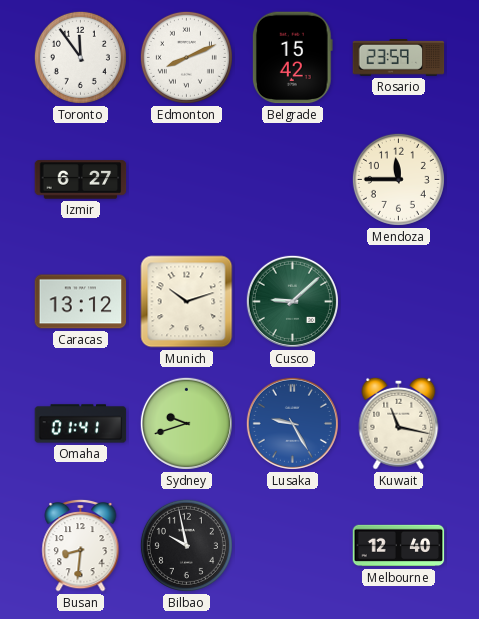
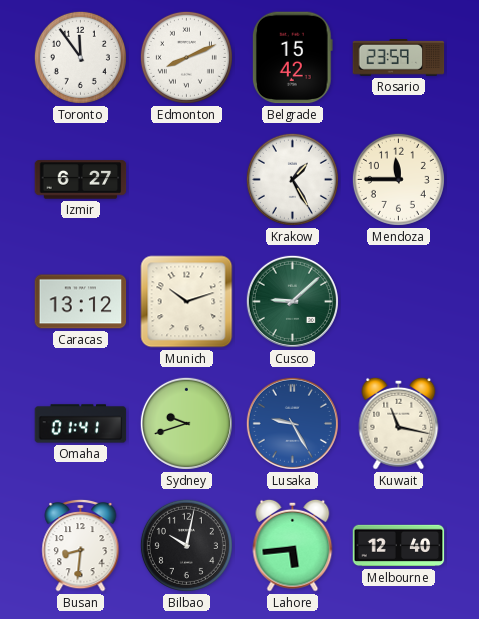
Krakow: none -> 1:25 (292, 179)
Bilbao: 9:58 -> 10:02 (186, 545)
Lahore: none -> 5:44 (293, 545)
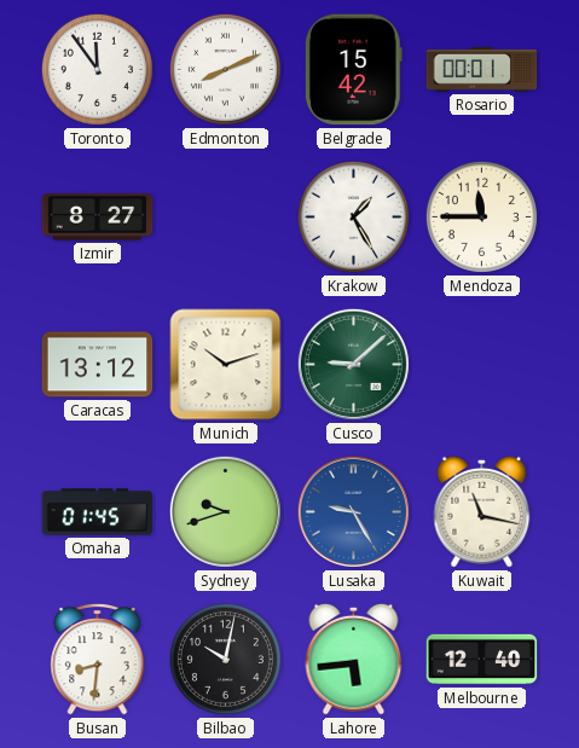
Rosario: 23:59 -> 00:01 (482, 70)
Izmir: 6:27 -> 8:27 (98, 218)
Omaha: 01:41 -> 01:45 (98, 512)
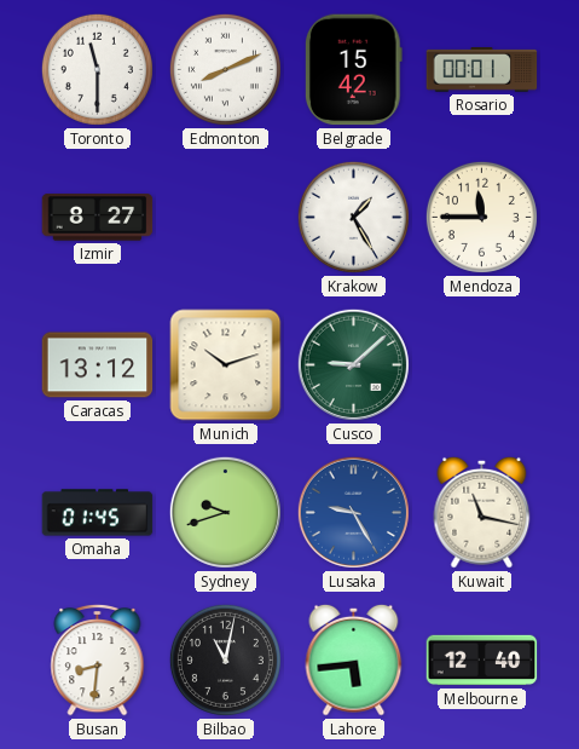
Toronto: 11:54 -> 11:30 (97, 69)
Bilbao: 10:02 -> 11:02 (225, 659)
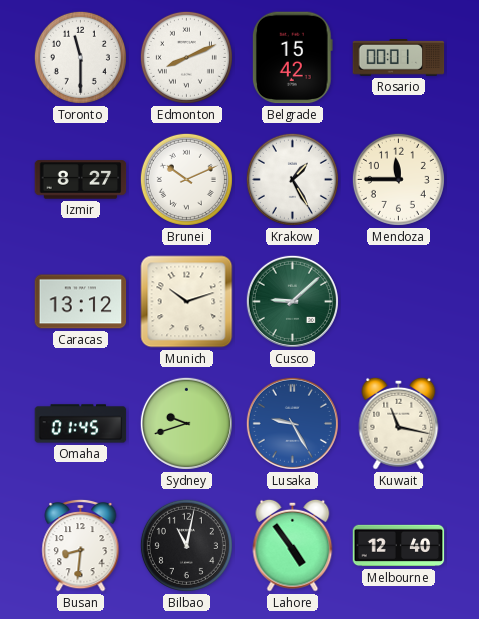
Brunei: none -> 10:11 (186, 179)
Lahore: 5:44 -> 4:54 (293, 545)
